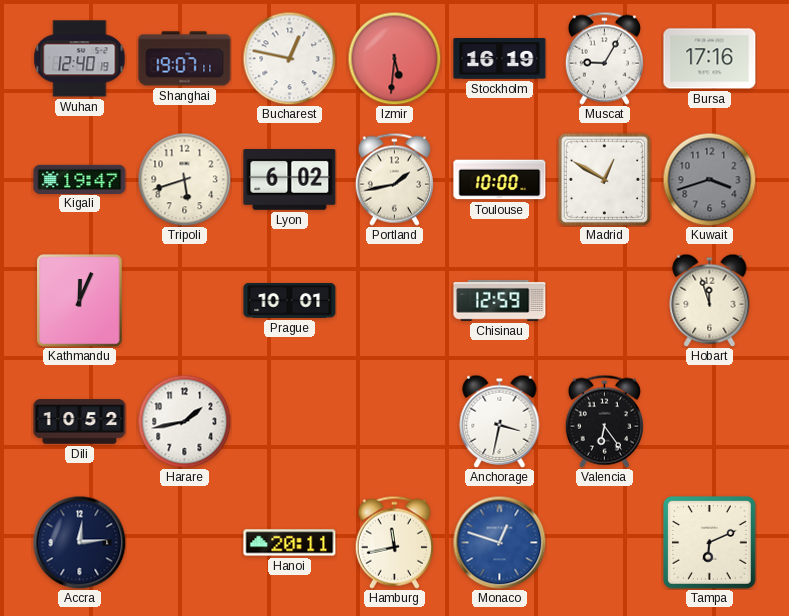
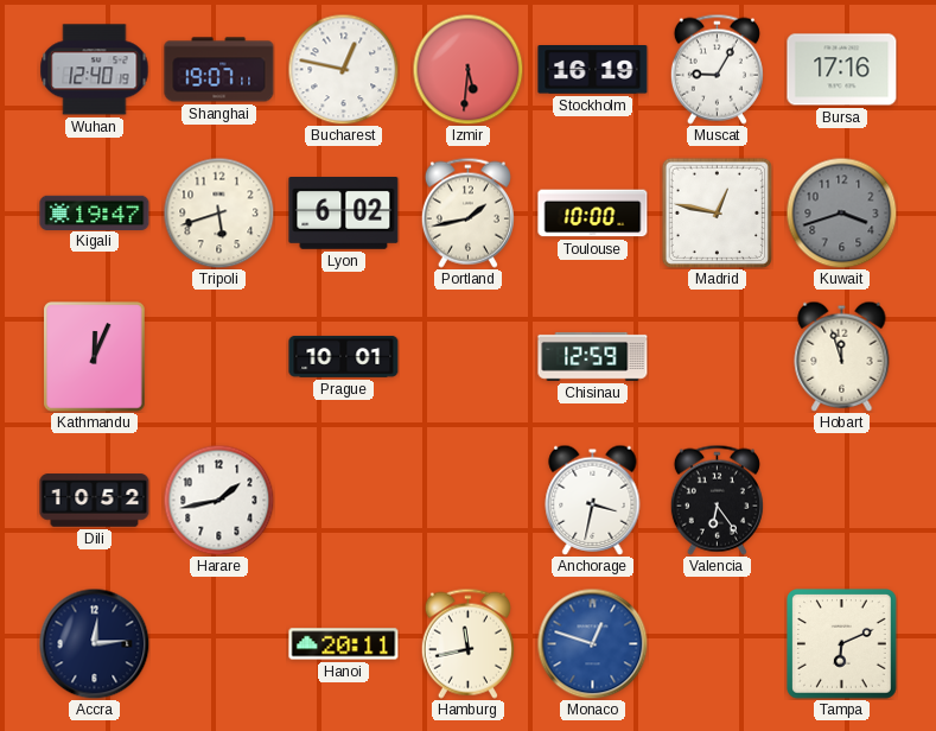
Madrid: 12:50 -> 12:47 (717, 212)
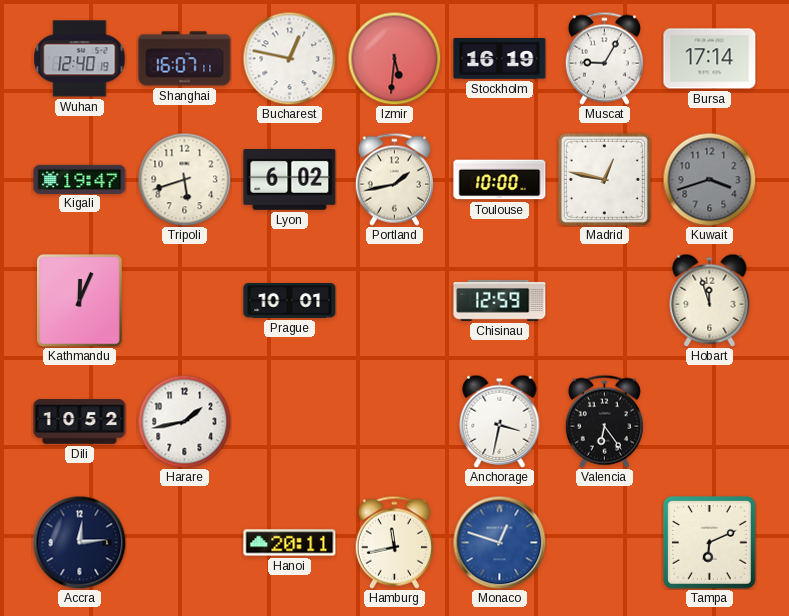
Shanghai: 19:07 -> 16:07 (185, 59)
Bursa: 17:16 -> 17:14 (710, 59)
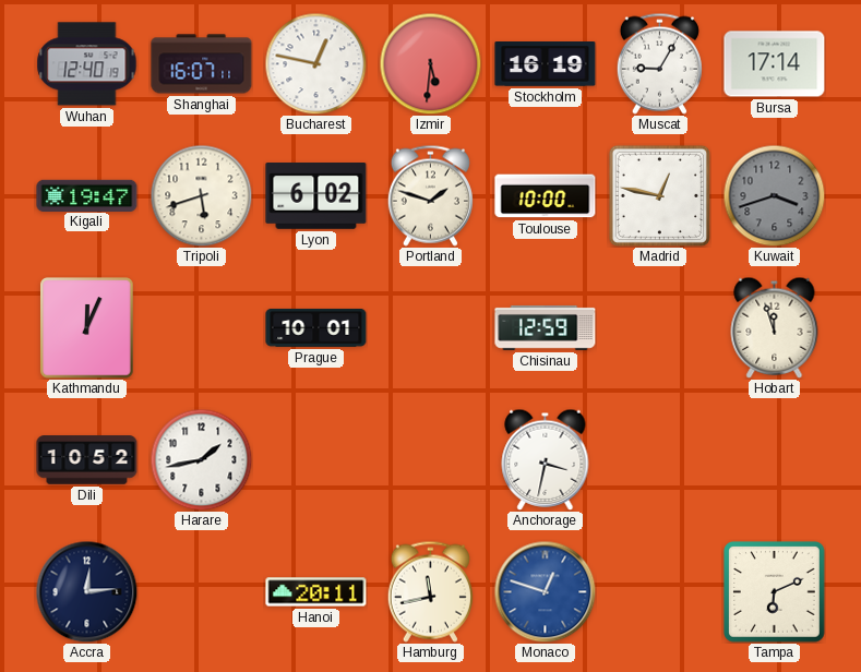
Portland: 1:43 -> 1:48 (430, 195)
Valencia: 6:24 -> none (604, 421)
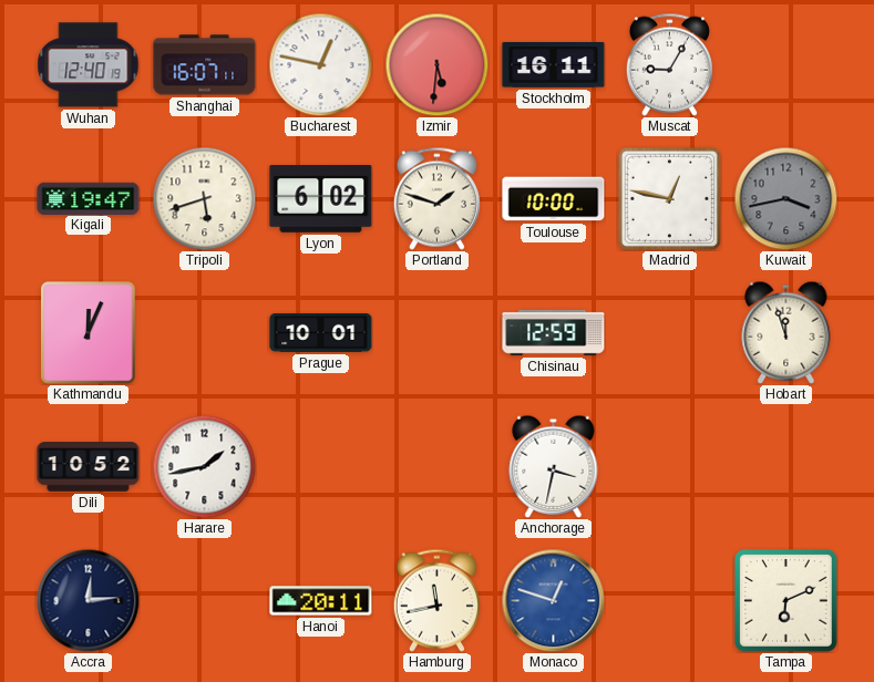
Stockholm: 16:19 -> 16:11 (554, 65)
Bursa: 17:14 -> none (775, 64)
Kuwait: 3:42 -> 3:43 (785, 198)
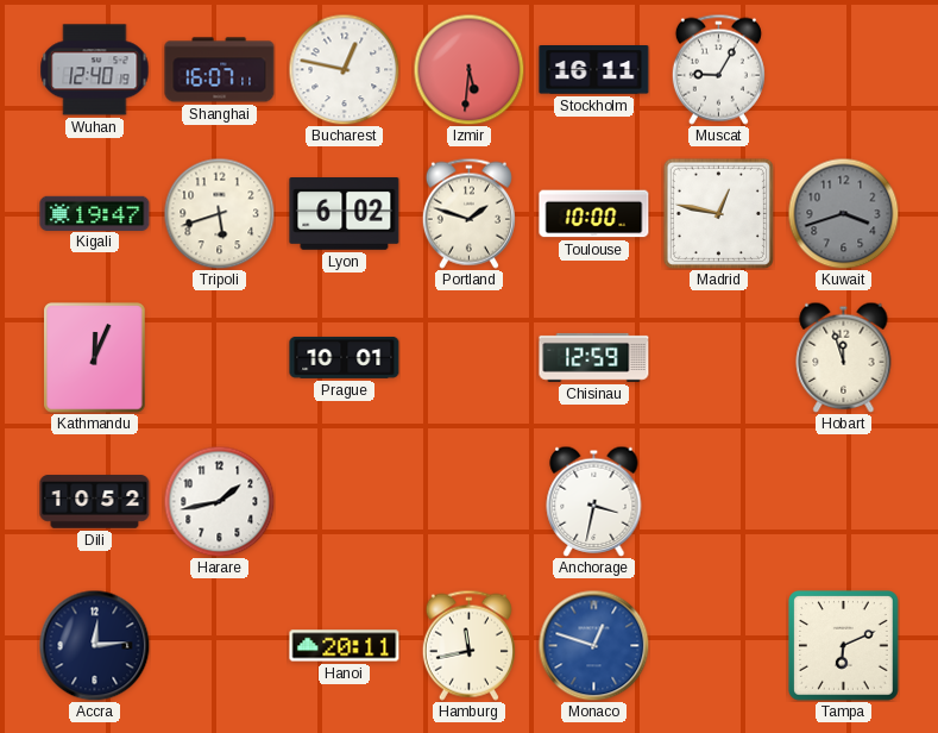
Kuwait: 3:43 -> 3:42 (843, 213)
